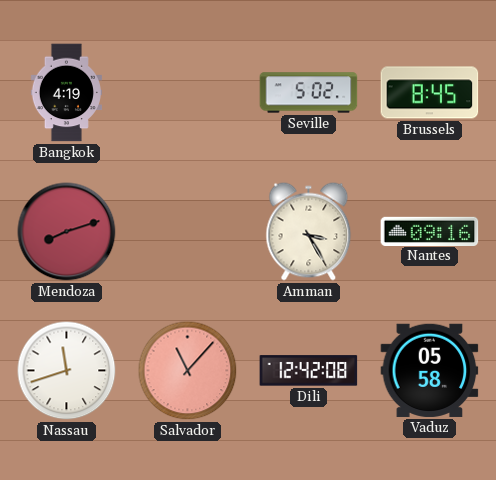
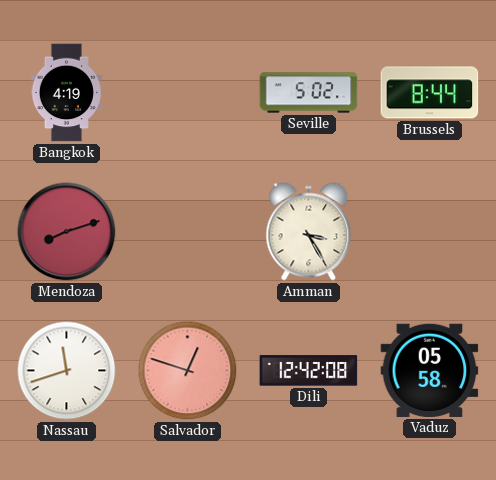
Brussels: 8:45 -> 8:44 (430, 93)
Nantes: 09:16 -> none (430, 231)
Salvador: 11:07 -> 12:48 (188, 371)
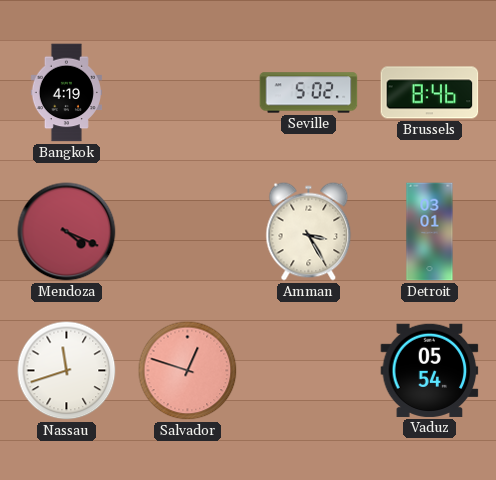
Brussels: 8:44 -> 8:46 (430, 93)
Mendoza: 8:12 -> 4:19 (67, 232)
Detroit: none -> 03:01 (430, 232)
Dili: 12:42 -> none (309, 371)
Vaduz: 05:58 -> 05:54 (430, 370)
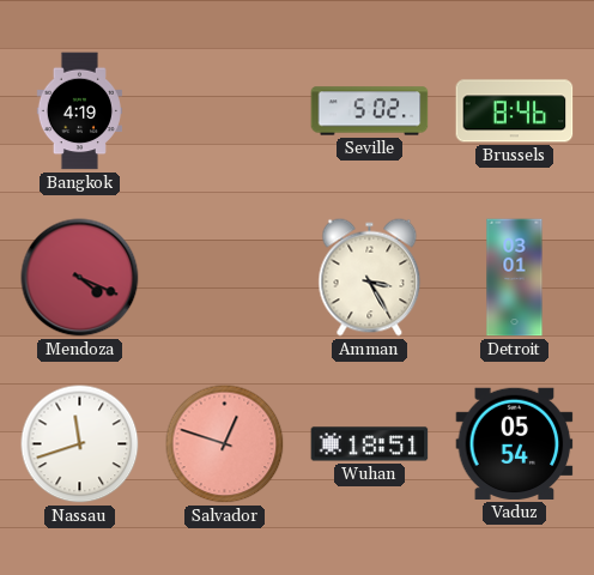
Wuhan: none -> 18:51 (370, 444)
